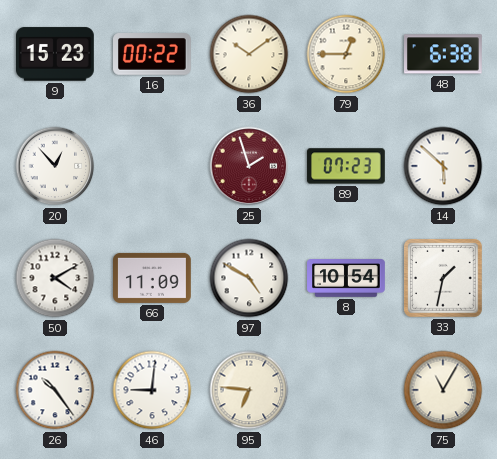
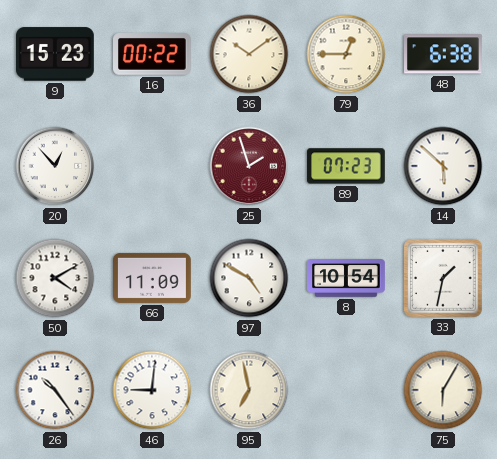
95: 6:46 -> 6:58 (249, 390)
75: 11:05 -> 6:05 (443, 390)
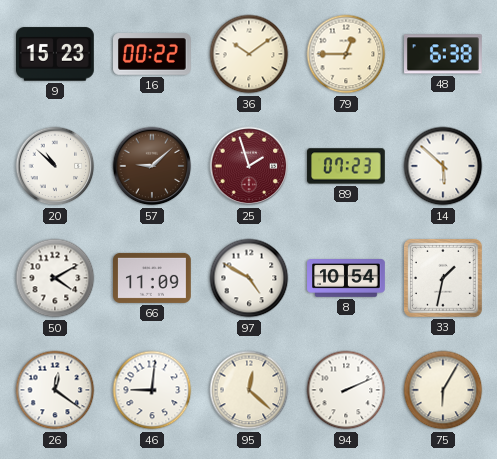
20: 12:53 -> 10:52 (55, 166)
57: none -> 9:08 (152, 166)
26: 10:24 -> 12:21 (55, 390)
95: 6:58 -> 12:22 (249, 390)
94: none -> 2:11 (346, 390)
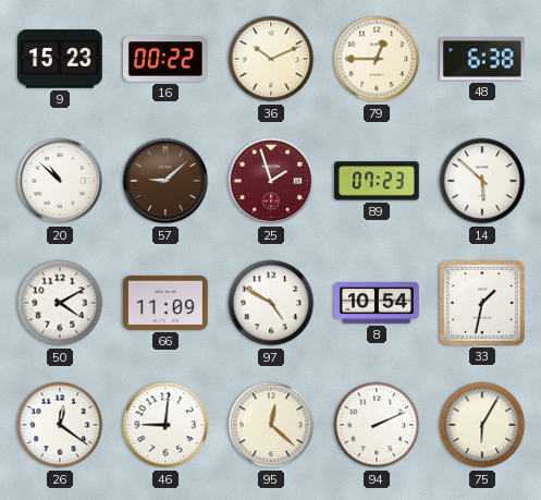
36: 10:09 -> 10:11 (271, 59)
